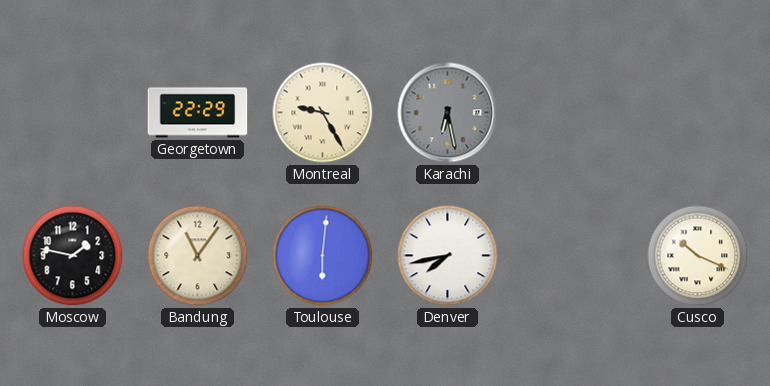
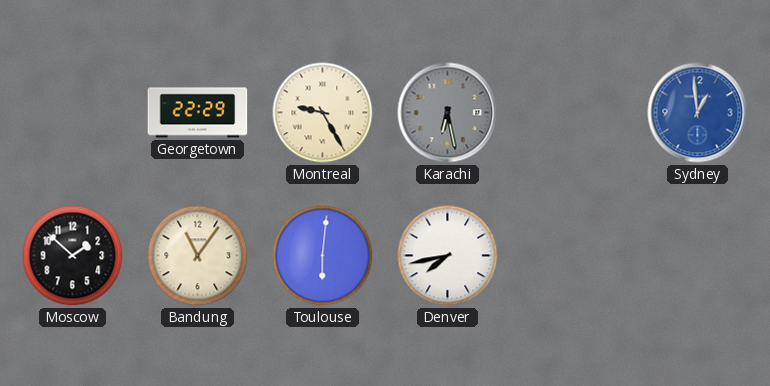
Sydney: none -> 12:59 (698, 113)
Moscow: 1:47 -> 1:52 (73, 256)
Cusco: 10:19 -> none (698, 256)
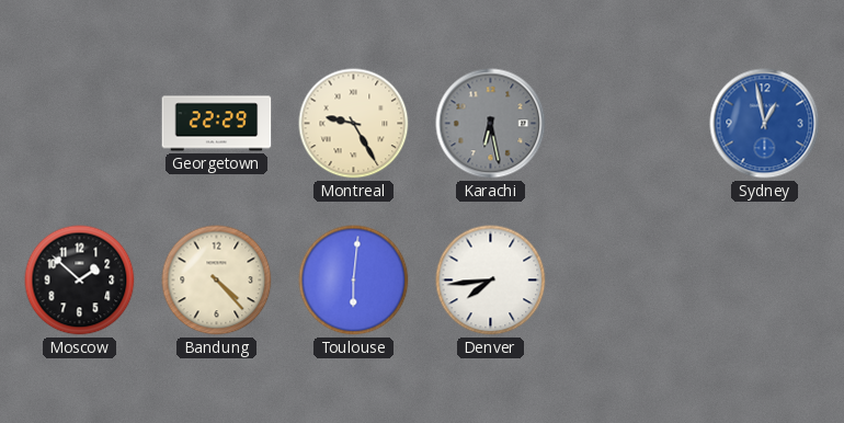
Sydney: 12:59 -> 12:58 (765, 124)
Bandung: 11:06 -> 4:23 (217, 281)
Denver: 7:43 -> 7:44 (491, 281)
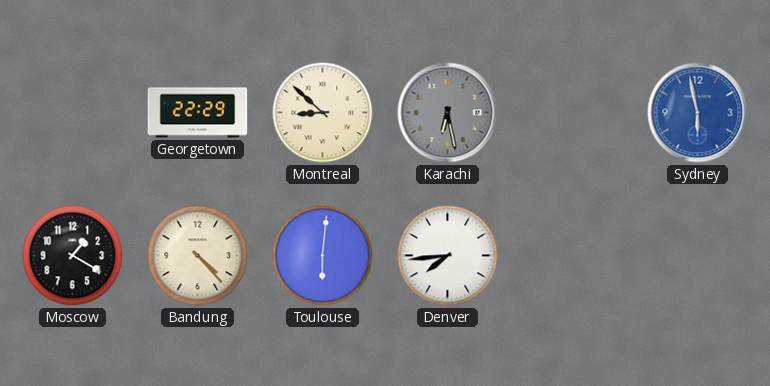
Montreal: 9:25 -> 8:52 (323, 113)
Sydney: 12:58 -> 5:58 (698, 113)
Moscow: 1:52 -> 1:20 (73, 256)
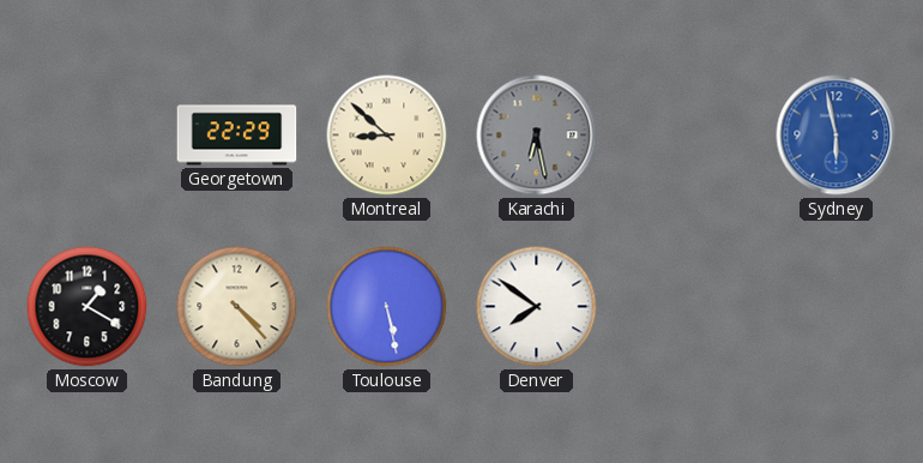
Toulouse: 6:01 -> 5:28 (387, 307)
Denver: 7:44 -> 7:51 (537, 307)
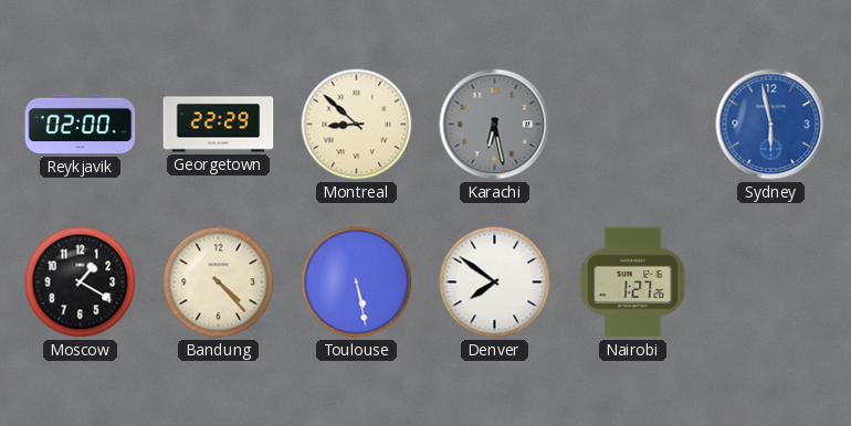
Reykjavik: none -> 02:00 (81, 125)
Nairobi: none -> 1:27 (633, 283)
